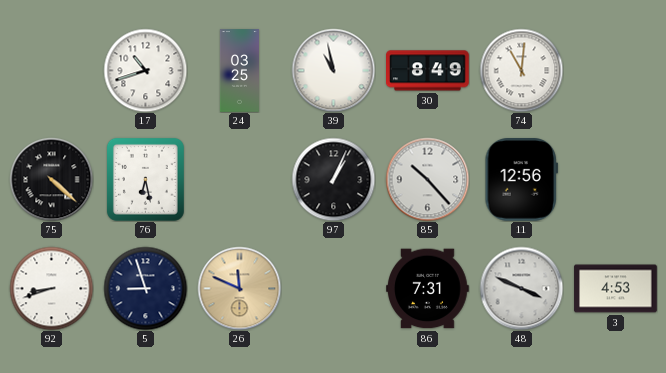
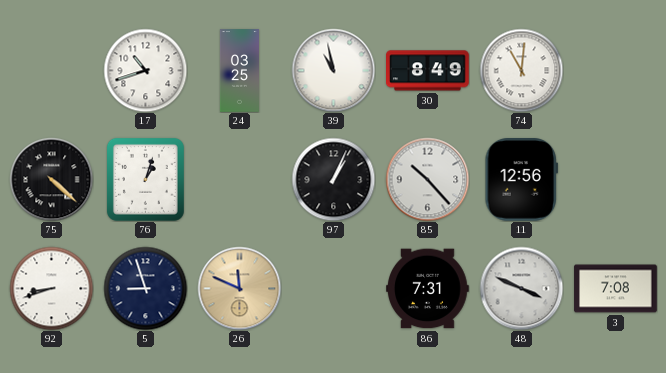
76: 6:28 -> 1:03 (145, 179)
3: 4:53 -> 7:08 (616, 289)
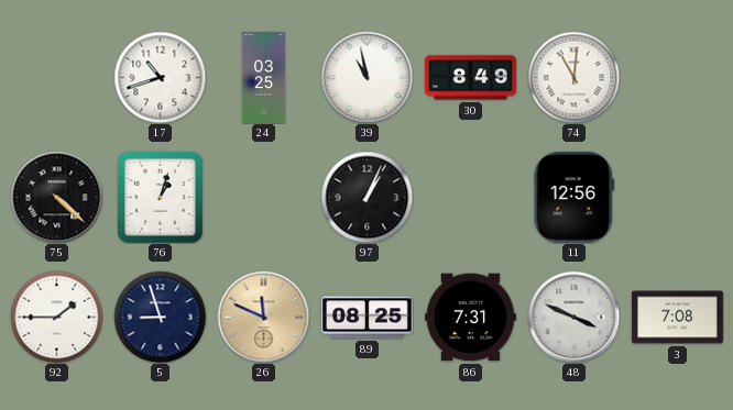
85: 10:23 -> none (427, 179)
92: 8:42 -> 1:45 (56, 317)
89: none -> 08:25 (368, 318)
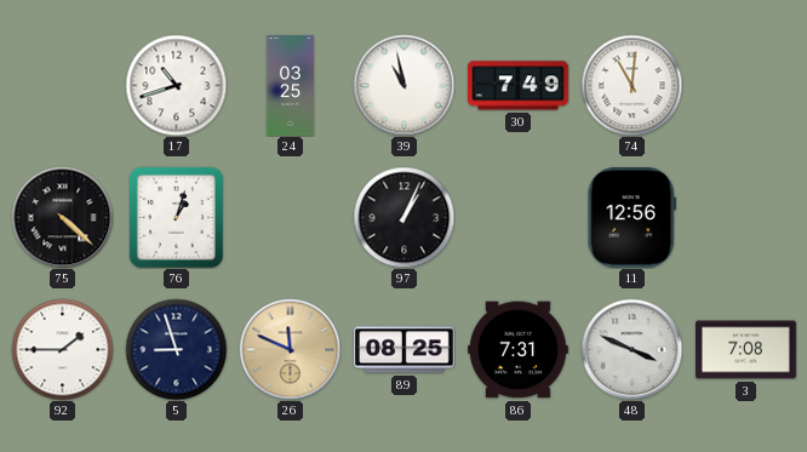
30: 8:49 -> 7:49 (519, 86)
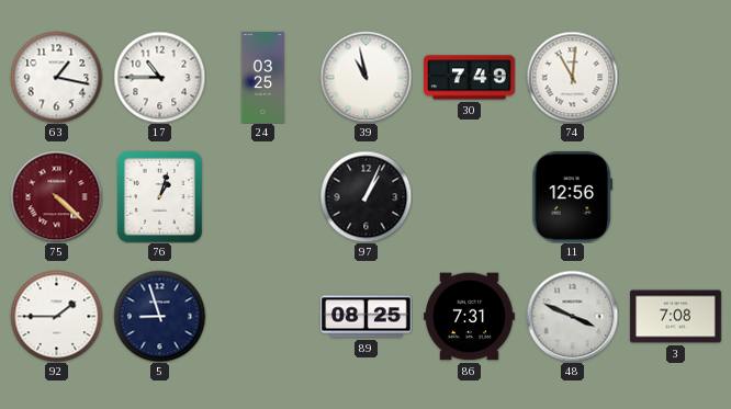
63: none -> 1:17 (56, 77)
17: 10:42 -> 10:45 (159, 77)
75 dial: black -> burgundy (56, 196)
26: 11:49 -> none (290, 349)
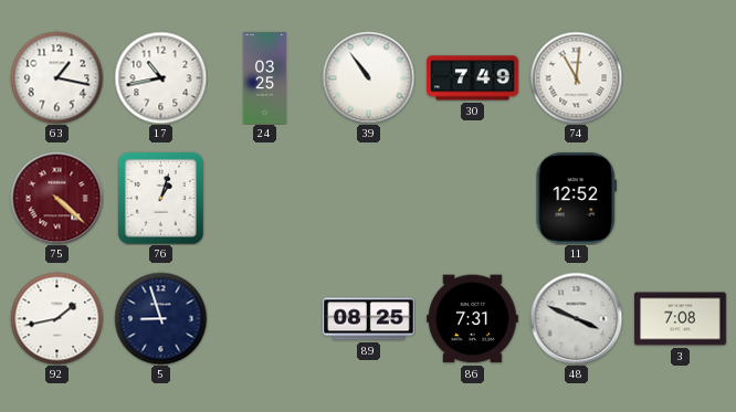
17: 10:45 -> 10:43 (160, 77)
39: 10:58 -> 10:54 (368, 77)
97: 1:04 -> none (365, 196)
11: 12:56 -> 12:52 (576, 199)
92: 1:45 -> 1:43 (56, 318)
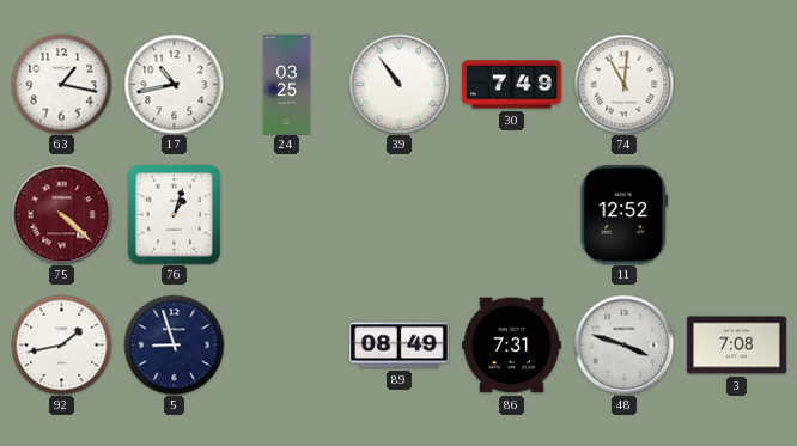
89: 08:25 -> 08:49 (400, 346)
48: 3:49 -> 3:48 (623, 344)
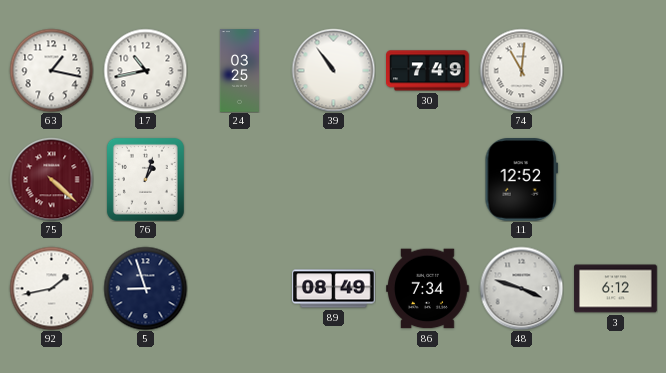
86: 7:31 -> 7:34 (428, 289)
3: 7:08 -> 6:12 (616, 289)
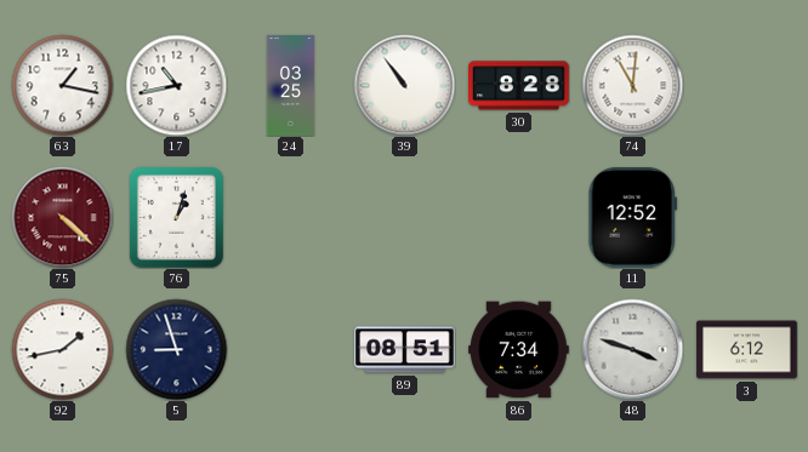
30: 7:49 -> 8:28 (519, 86)
89: 08:49 -> 08:51 (405, 350)
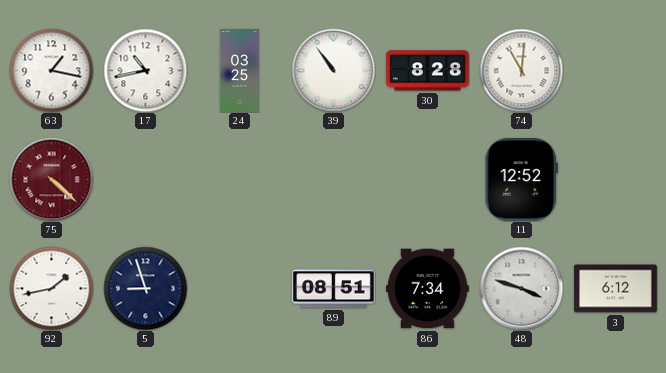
76: 1:03 -> none (176, 217)
